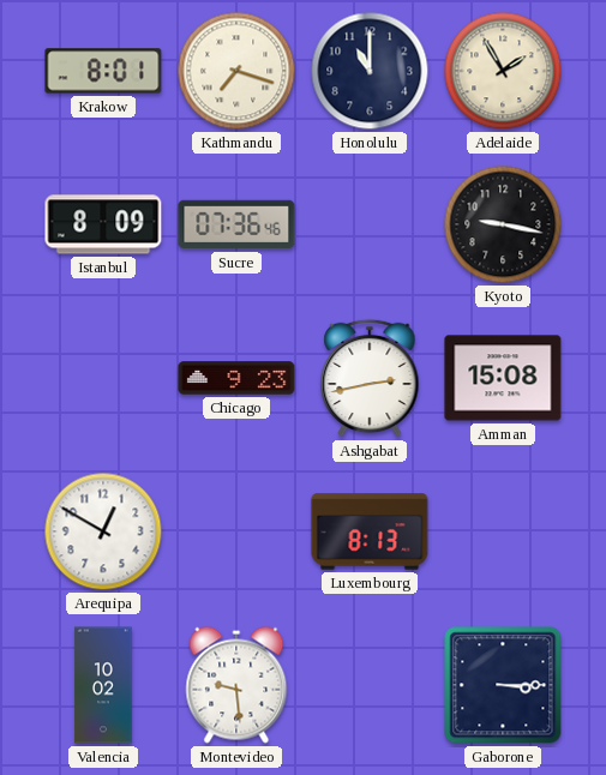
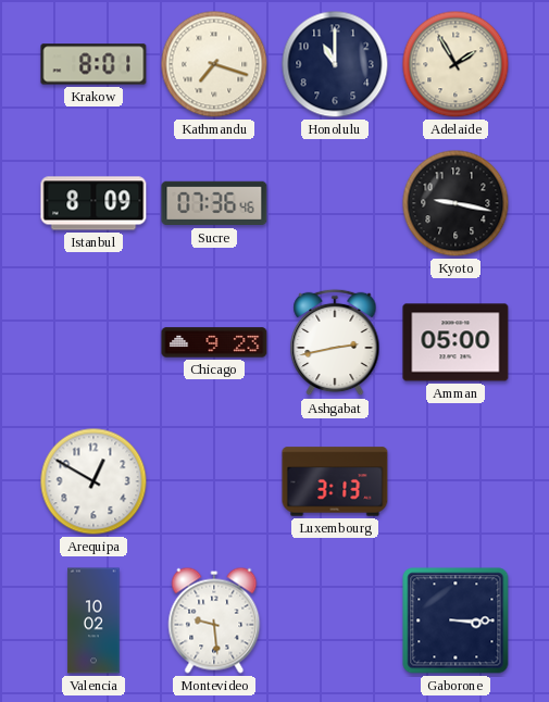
Amman: 15:08 -> 05:00 (456, 342)
Luxembourg: 8:13 -> 3:13 (335, 481)
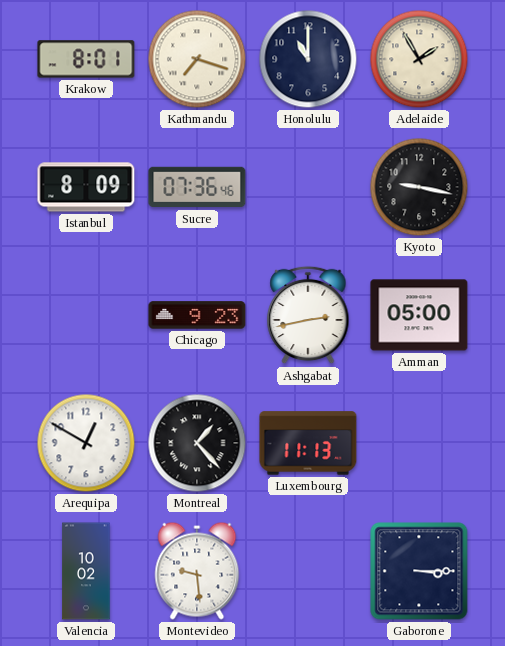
Montreal: none -> 1:23 (197, 443)
Luxembourg: 3:13 -> 11:13 (308, 443)
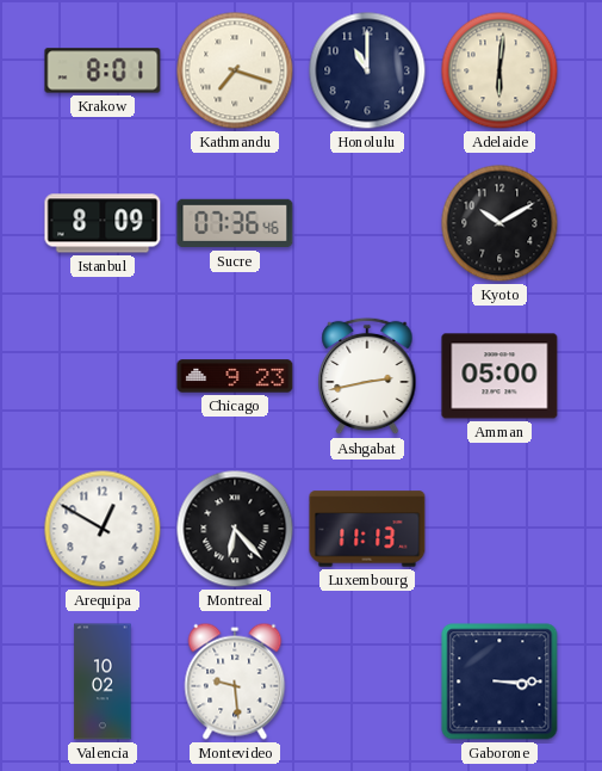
Adelaide: 1:55 -> 6:01 (499, 70)
Kyoto: 9:17 -> 10:10 (499, 223)
Montreal: 1:23 -> 6:23 (235, 529)
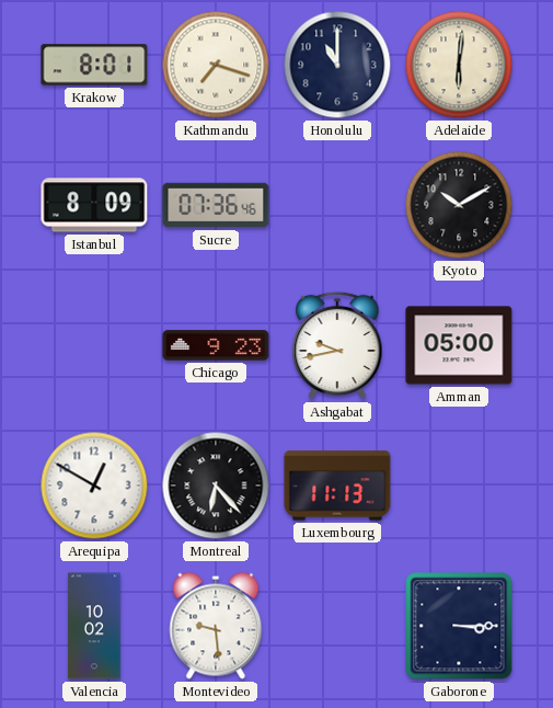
Ashgabat: 2:43 -> 9:43 (337, 345)
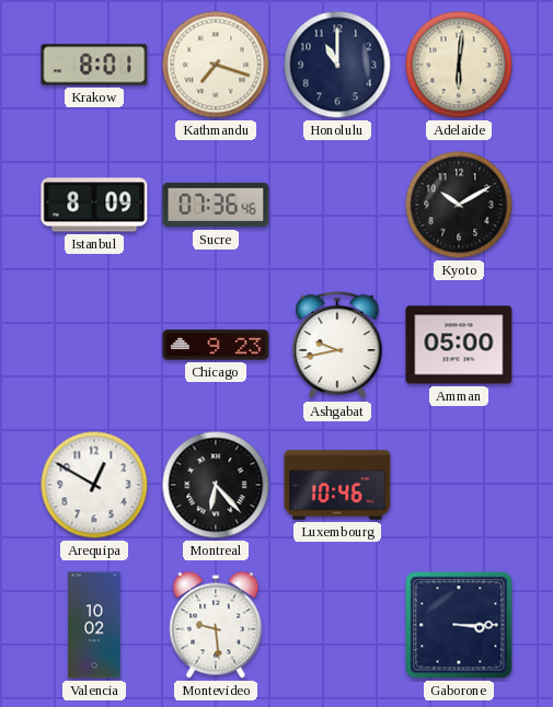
Luxembourg: 11:13 -> 10:46 (337, 485)
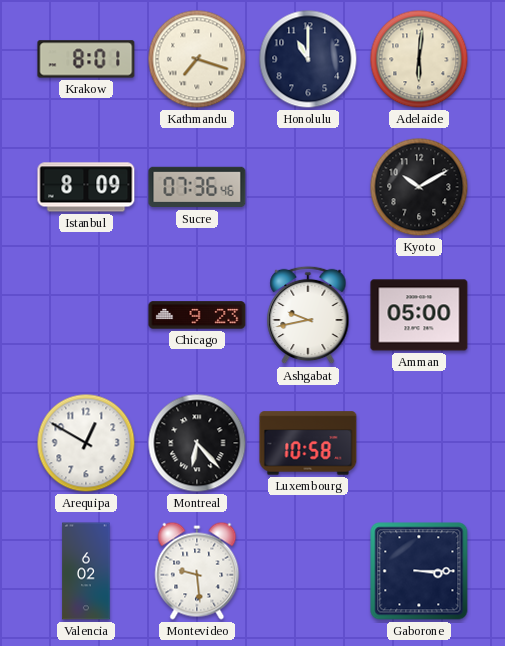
Luxembourg: 10:46 -> 10:58 (308, 443)
Valencia: 10:02 -> 6:02 (86, 571)
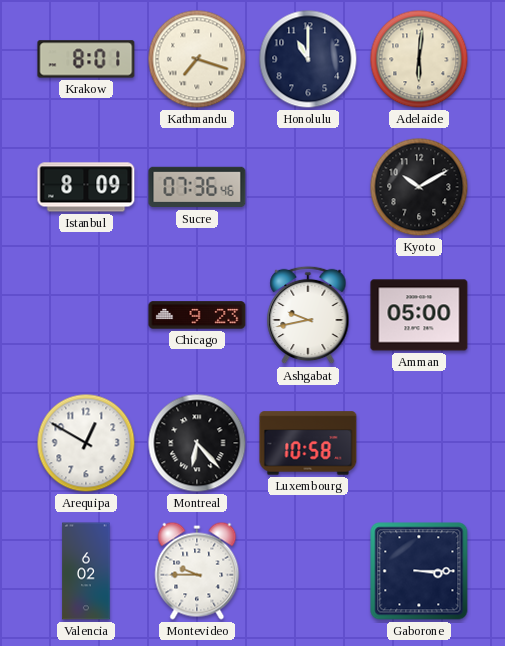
Montevideo: 9:29 -> 9:45 (197, 571)
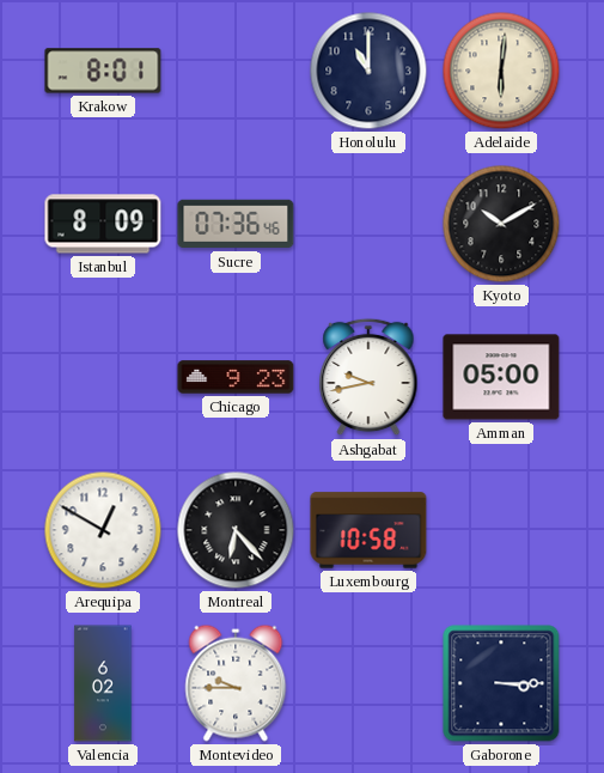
Kathmandu: 7:18 -> none (197, 59)
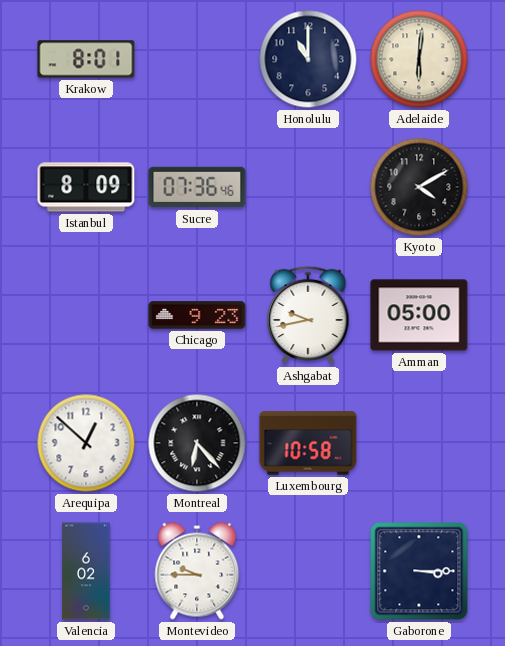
Kyoto: 10:10 -> 4:10 (419, 187)
Arequipa: 12:50 -> 12:52 (86, 443)
